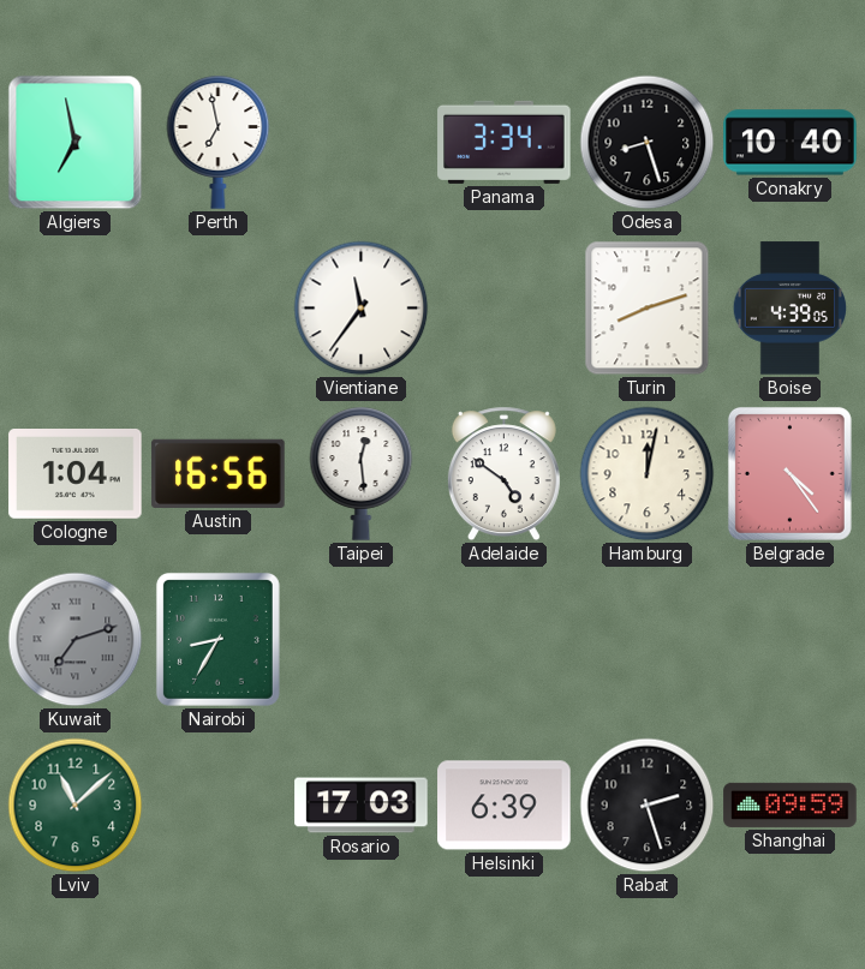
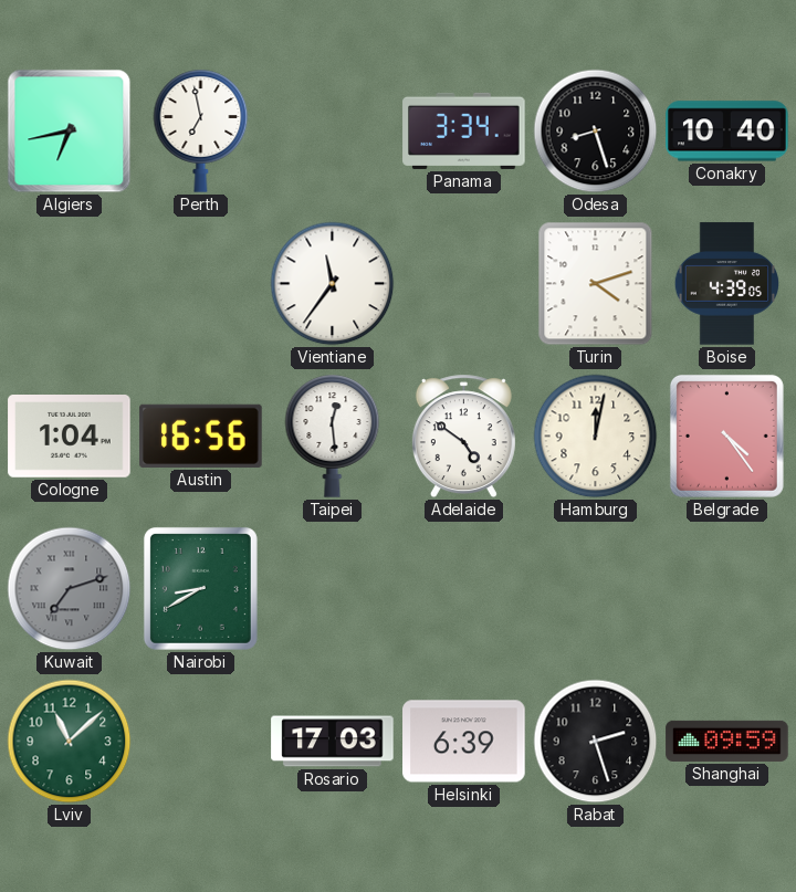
Algiers: 6:58 -> 6:43 (70, 132)
Turin: 8:12 -> 4:12 (596, 284)
Nairobi: 8:35 -> 8:40 (200, 588)
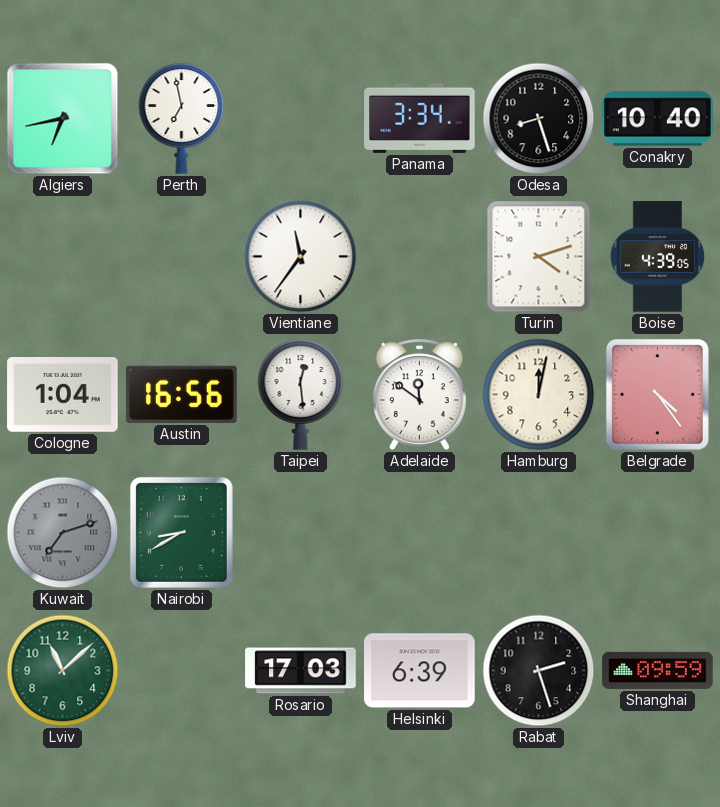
Adelaide: 4:51 -> 11:51 (419, 395)
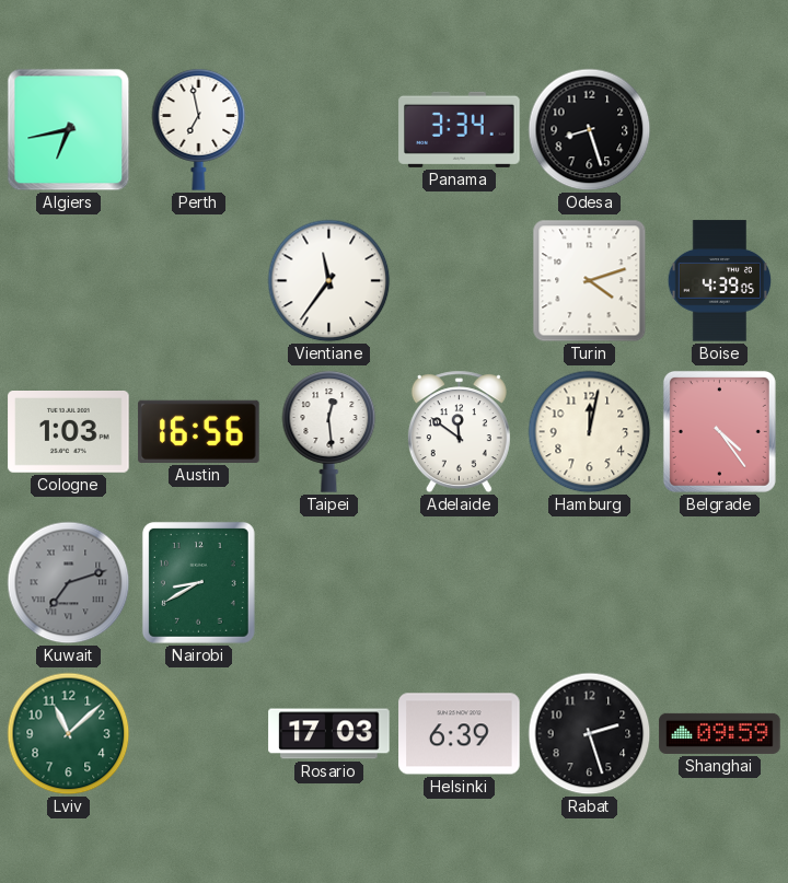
Conakry: 10:40 -> none (658, 119)
Cologne: 1:04 -> 1:03 (69, 432)
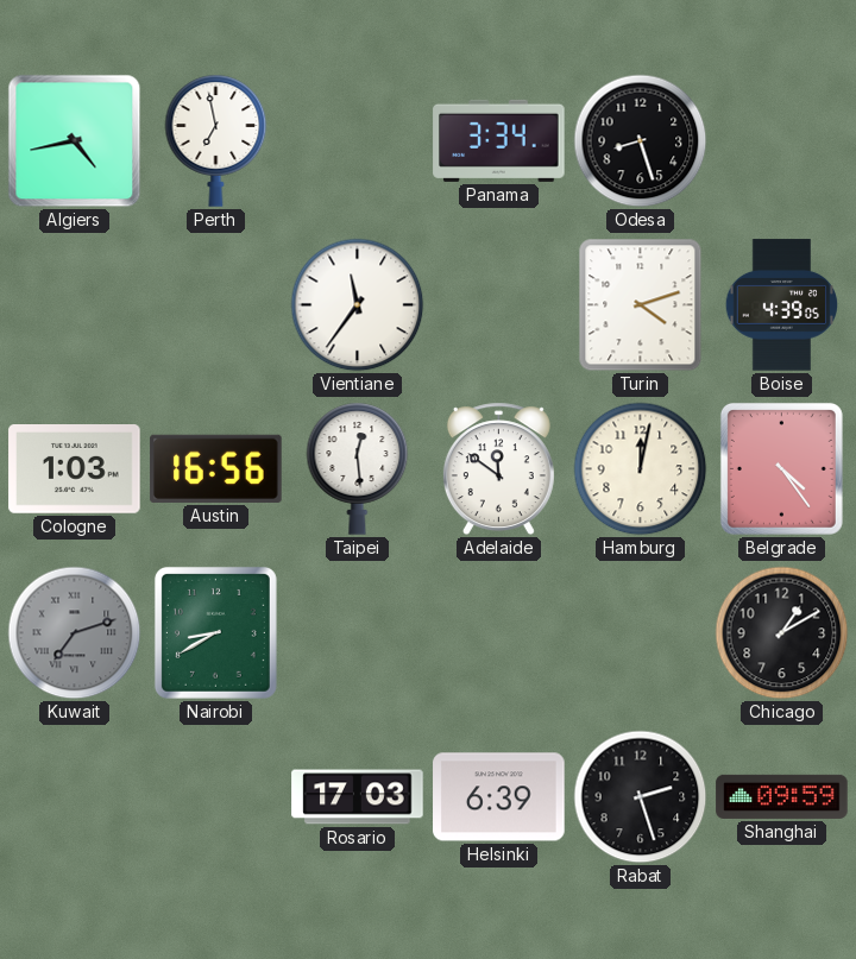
Algiers: 6:43 -> 4:43 (75, 141)
Chicago: none -> 1:10 (782, 633)
Lviv: 11:08 -> none (69, 734)
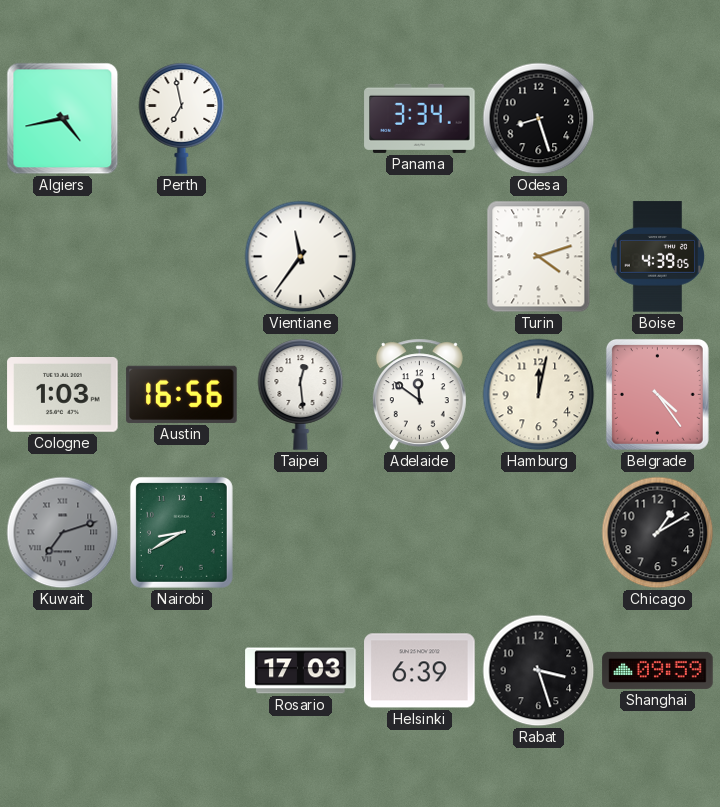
Rabat: 2:27 -> 3:27 (539, 671)
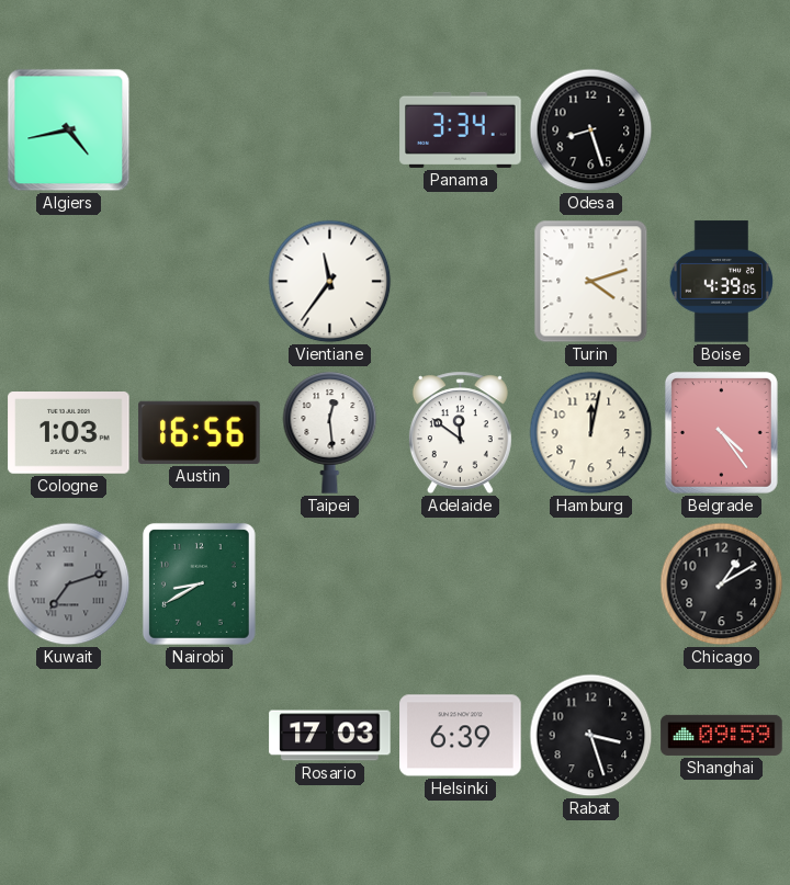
Perth: 6:58 -> none (182, 118)
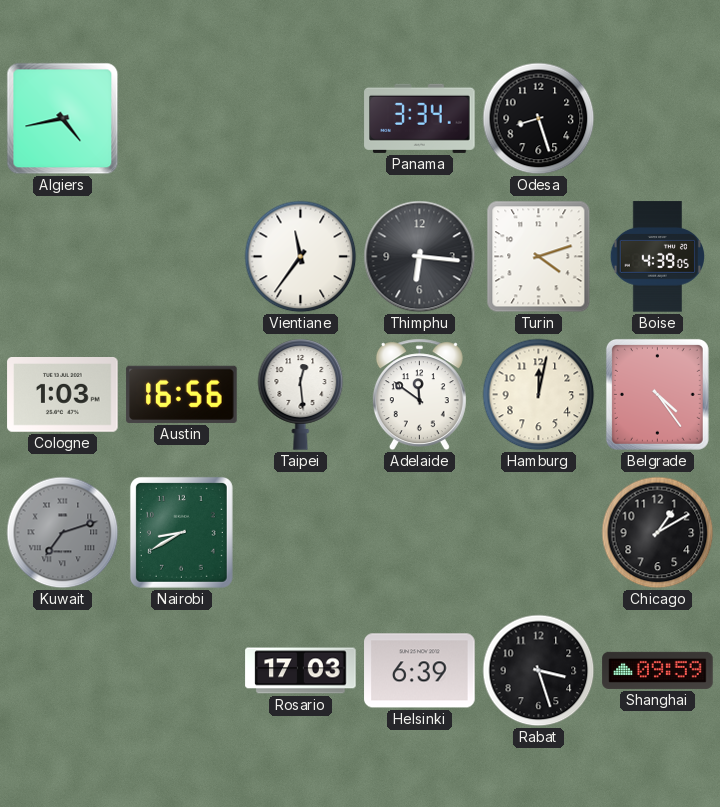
Thimphu: none -> 6:16 (420, 257)
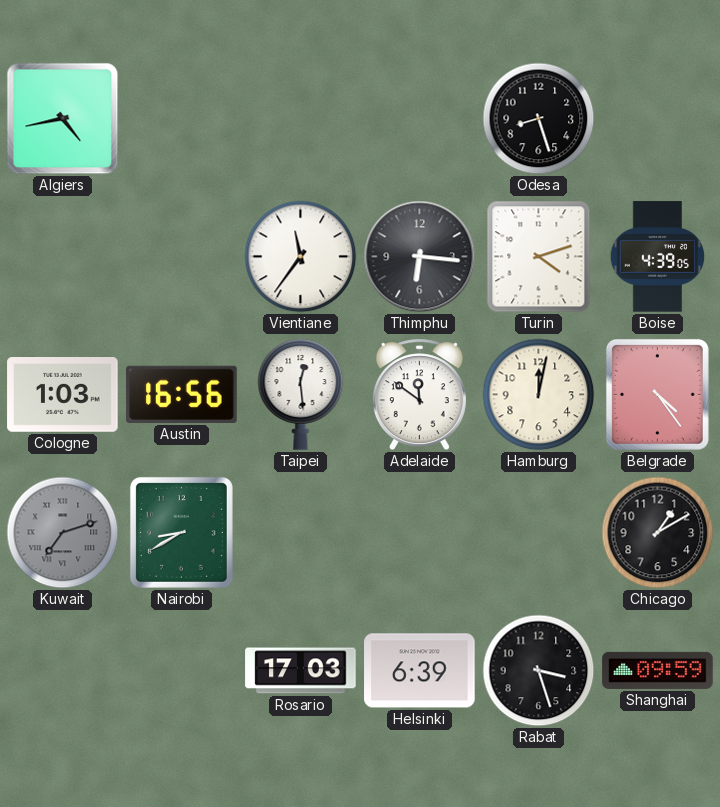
Panama: 3:34 -> none (420, 118)
